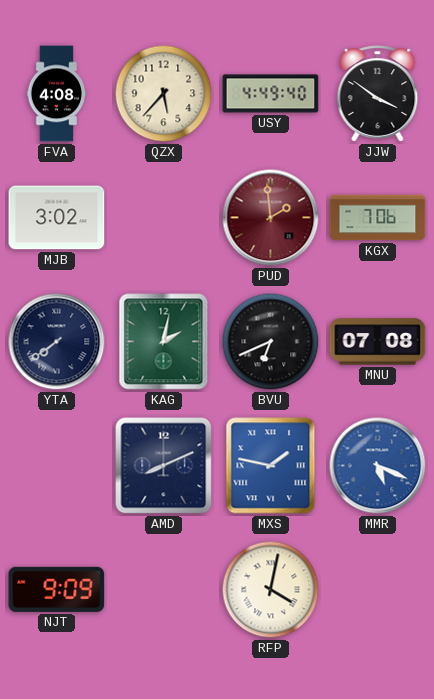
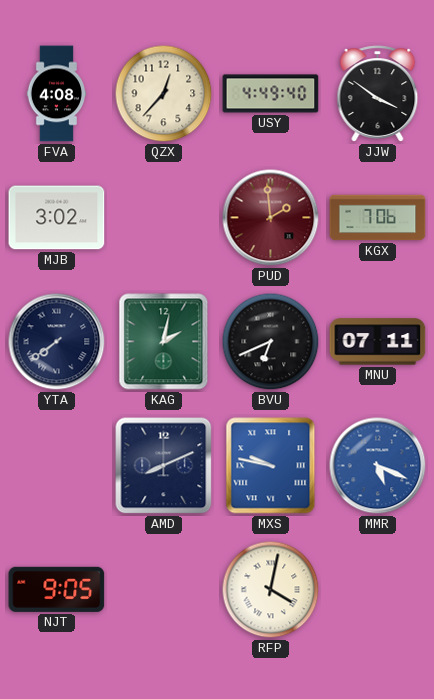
QZX: 5:37 -> 12:37 (164, 94)
MNU: 07:08 -> 07:11 (378, 342)
MXS: 1:47 -> 9:47 (271, 466)
NJT: 9:09 -> 9:05 (57, 589)
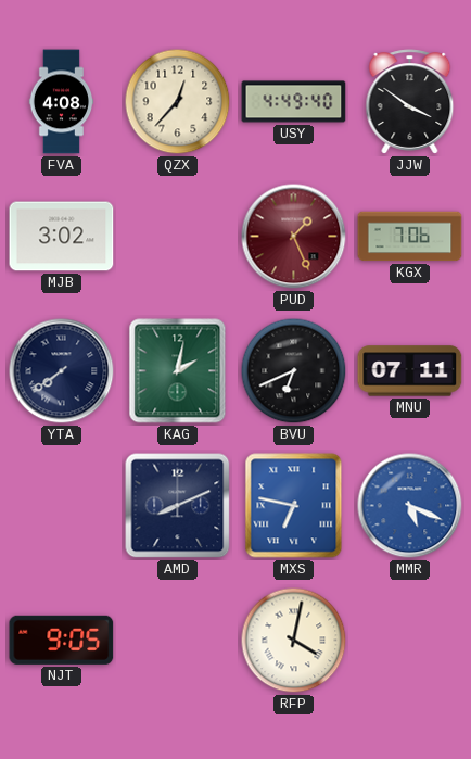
PUD: 1:59 -> 1:26 (294, 237)
MXS: 9:47 -> 6:47 (294, 506)
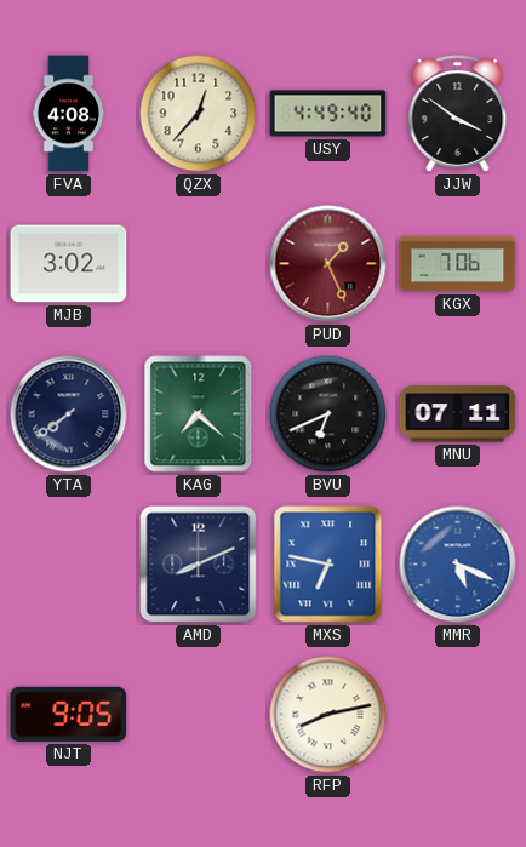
KAG: 2:02 -> 7:22 (199, 414)
RFP: 4:02 -> 8:13 (328, 715)
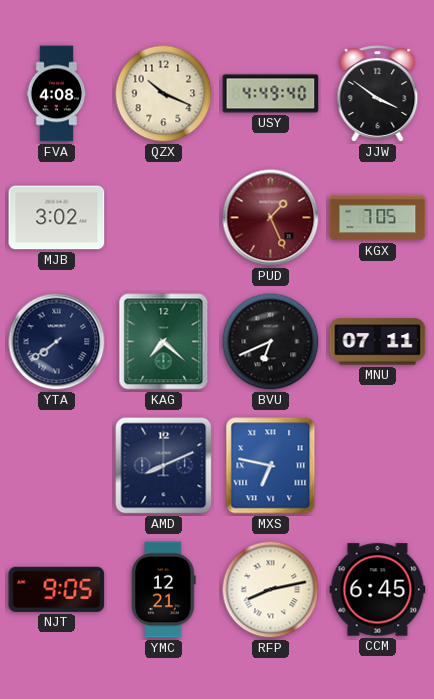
QZX: 12:37 -> 10:19 (164, 94)
KGX: 7:06 -> 7:05 (378, 218)
MMR: 5:19 -> none (458, 565)
YMC: none -> 12:21 (164, 590)
CCM: none -> 6:45 (378, 590)
